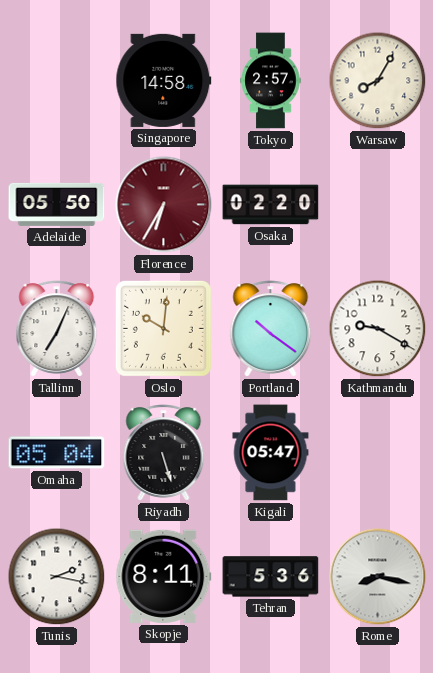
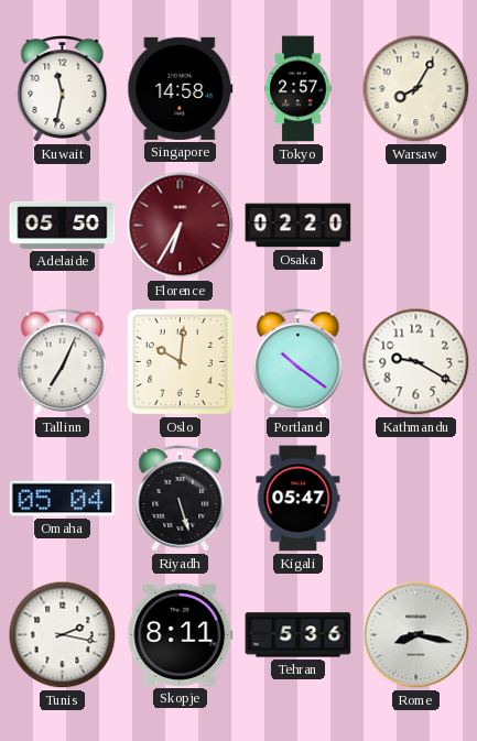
Kuwait: none -> 11:32 (63, 89)
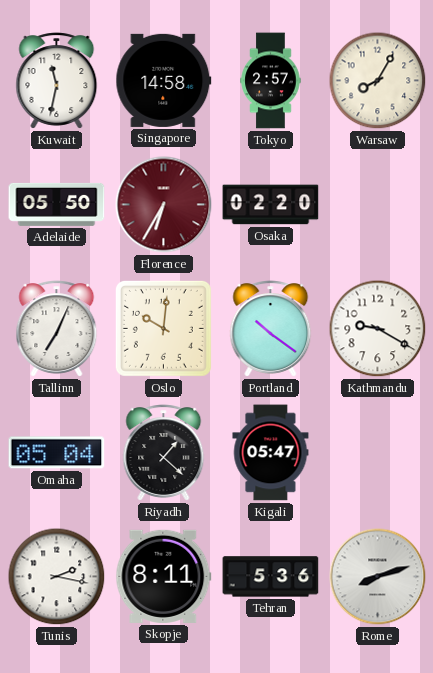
Riyadh: 5:27 -> 1:22 (164, 453)
Rome: 8:17 -> 8:12 (378, 577)
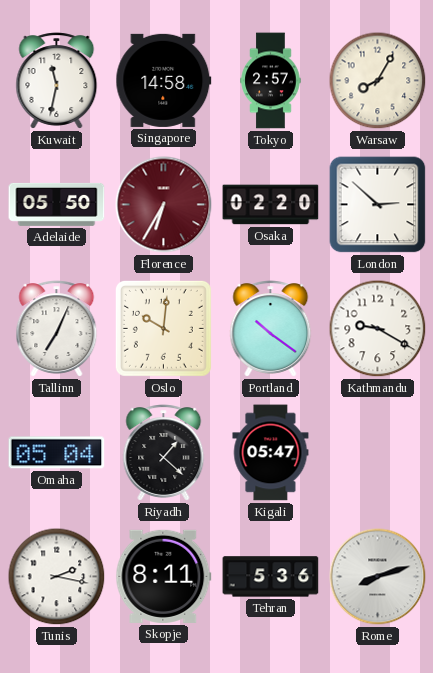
London: none -> 2:52 (378, 205)
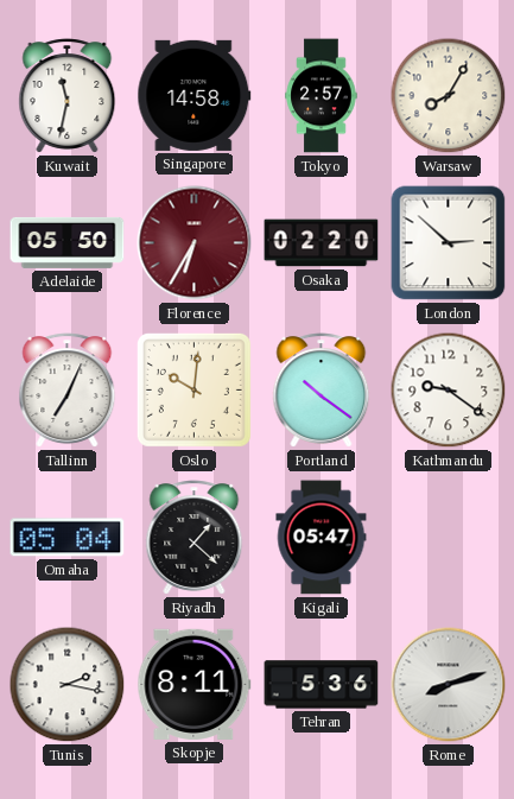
Kathmandu: 9:20 -> 9:21 (449, 391)
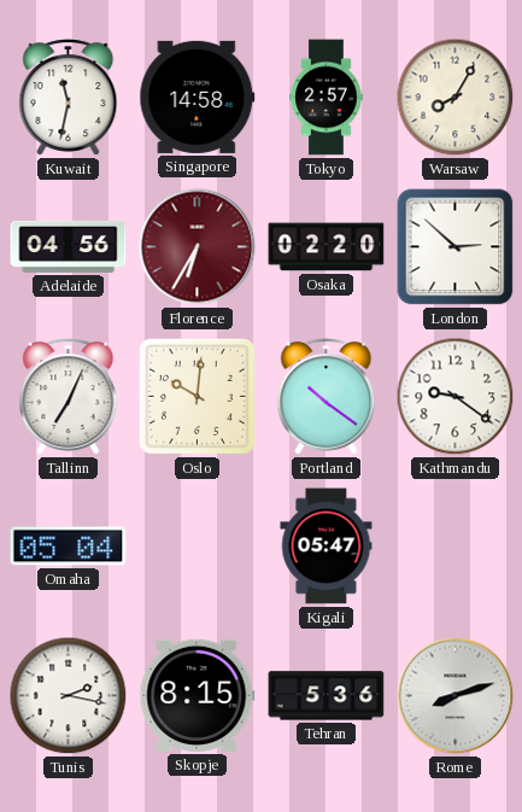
Adelaide: 05:50 -> 04:56 (69, 246)
Riyadh: 1:22 -> none (195, 538)
Skopje: 8:11 -> 8:15 (198, 695)
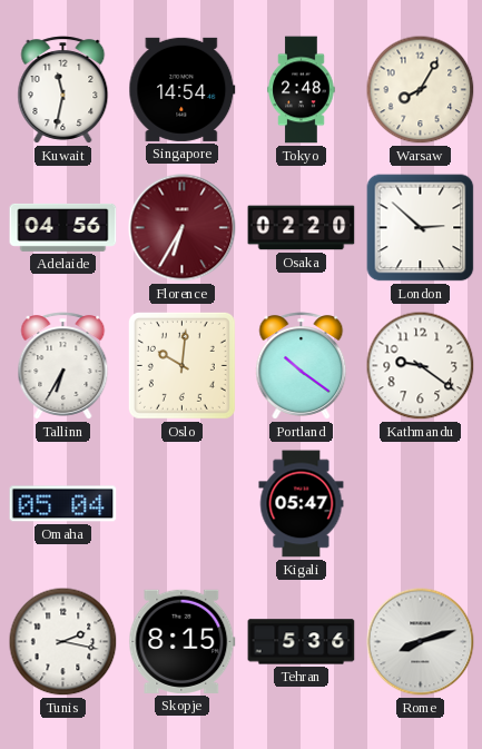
Singapore: 14:58 -> 14:54 (183, 89)
Tokyo: 2:57 -> 2:48 (302, 90)
Tallinn: 7:04 -> 6:35 (63, 366)
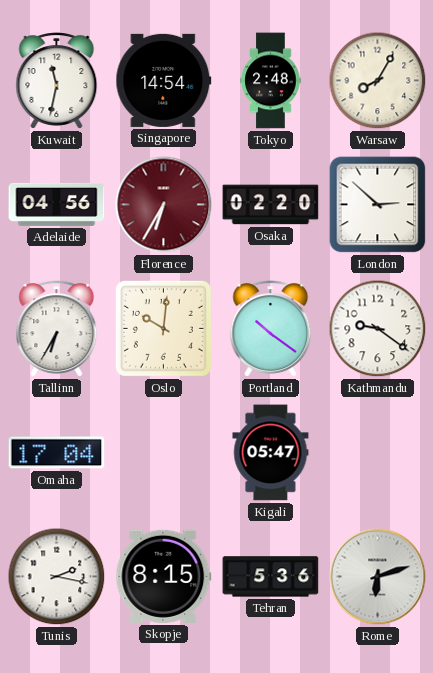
Omaha: 05:04 -> 17:04 (57, 453)
Rome: 8:12 -> 6:12 (378, 577)
